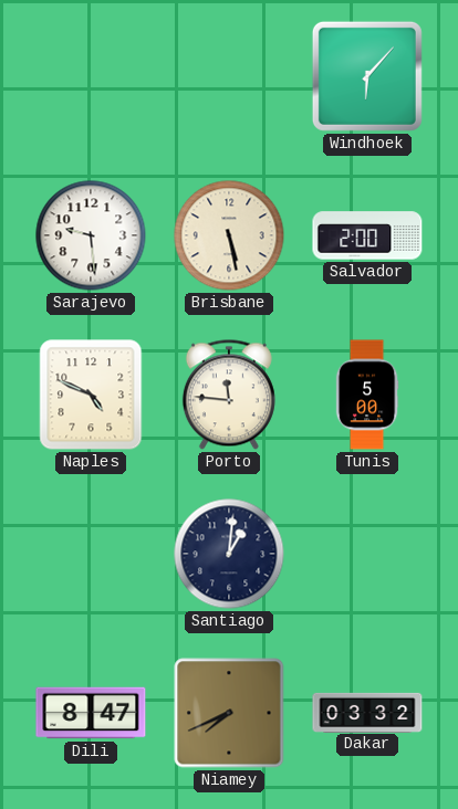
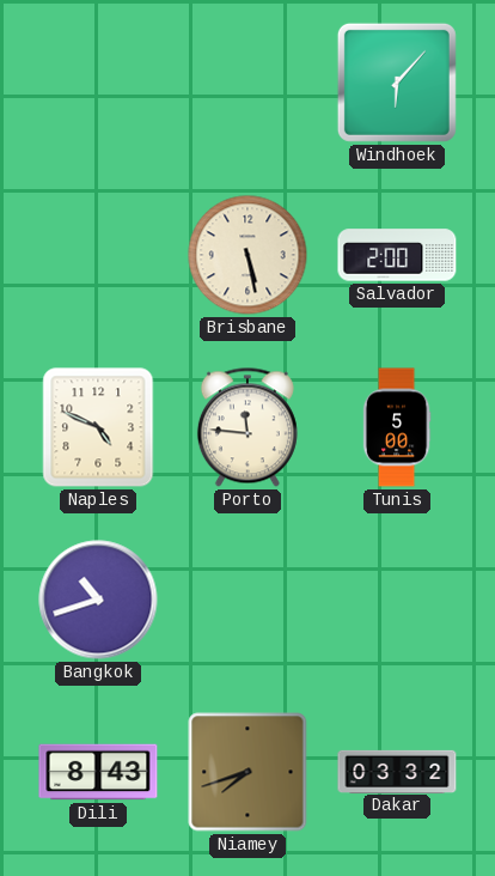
Sarajevo: 9:29 -> none (91, 235)
Bangkok: none -> 10:42 (98, 600)
Santiago: 1:01 -> none (229, 554)
Dili: 8:47 -> 8:43 (98, 772)
Niamey: 7:41 -> 7:42 (247, 772)
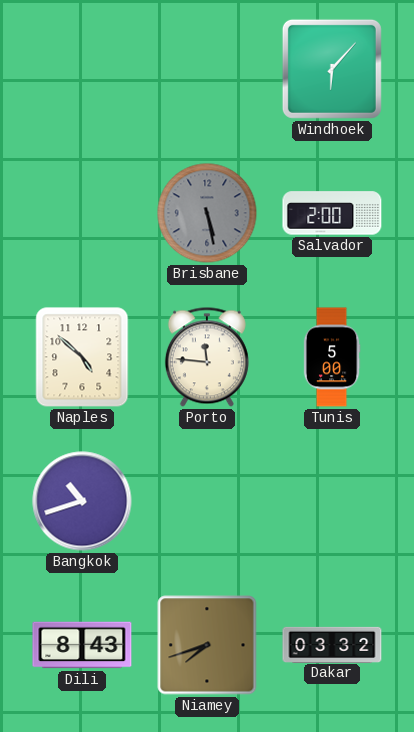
Brisbane dial: cream -> grey (207, 213)
Naples: 4:49 -> 4:52 (82, 357)
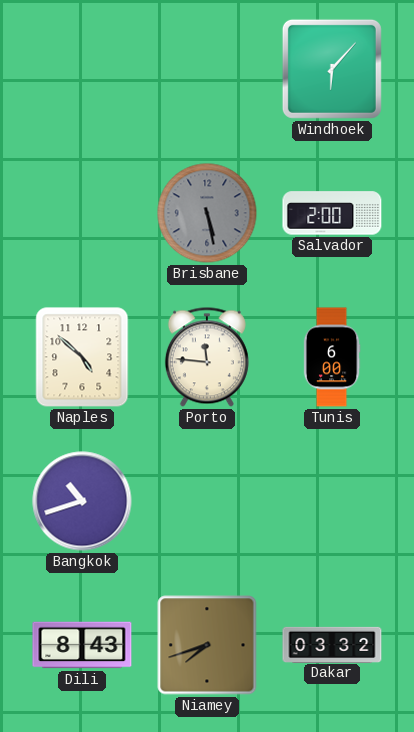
Tunis: 5:00 -> 6:00 (332, 357)
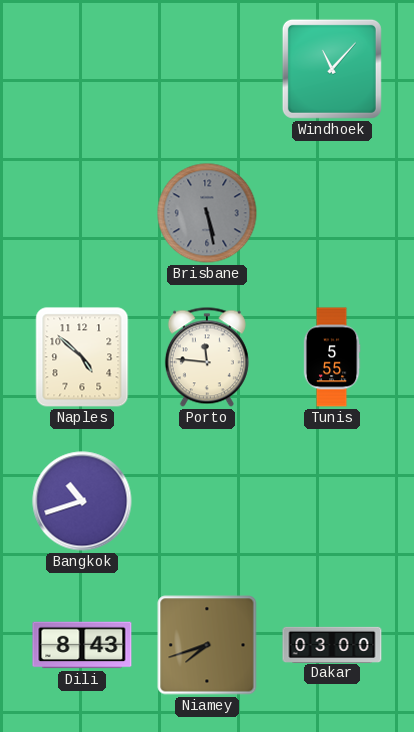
Windhoek: 6:07 -> 11:07 (332, 69)
Salvador: 2:00 -> none (332, 213)
Tunis: 6:00 -> 5:55 (332, 357)
Dakar: 03:32 -> 03:00 (332, 644)
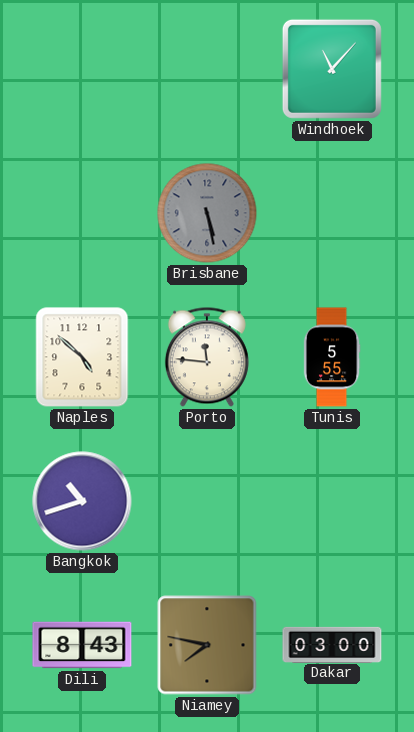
Niamey: 7:42 -> 7:47 (207, 645)
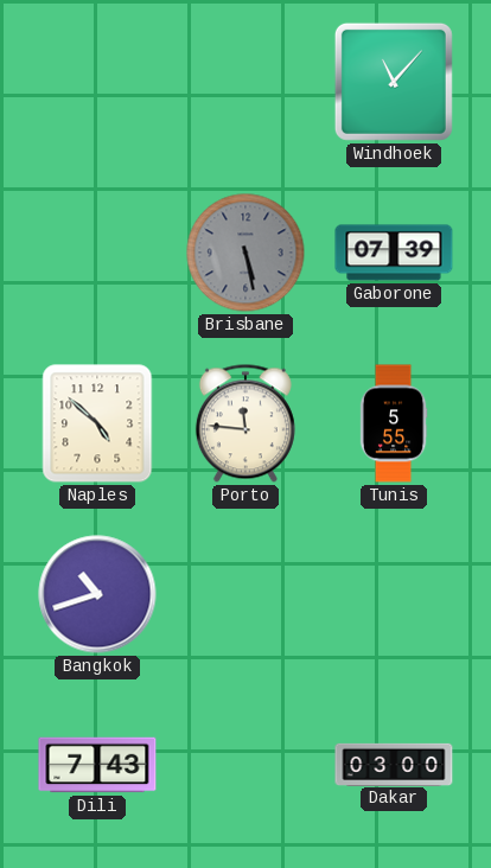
Gaborone: none -> 07:39 (394, 253)
Dili: 8:43 -> 7:43 (97, 765)
Niamey: 7:47 -> none (207, 645)
